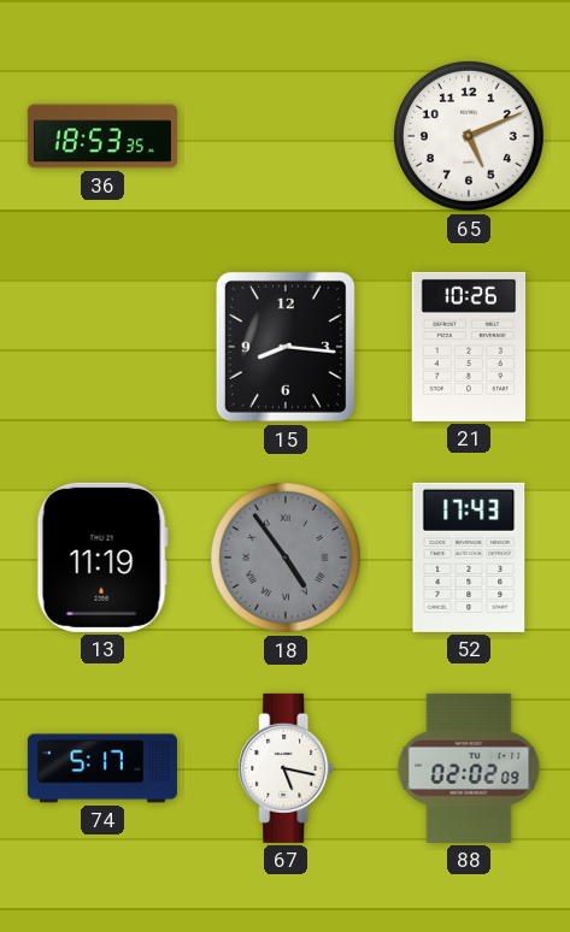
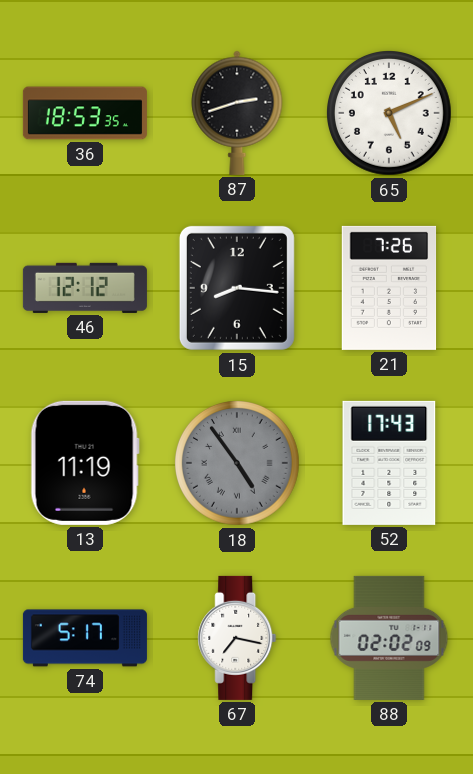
87: none -> 2:42 (237, 113)
46: none -> 12:12 (85, 288)
21: 10:26 -> 7:26 (389, 288)
67: 5:17 -> 7:17 (237, 638)
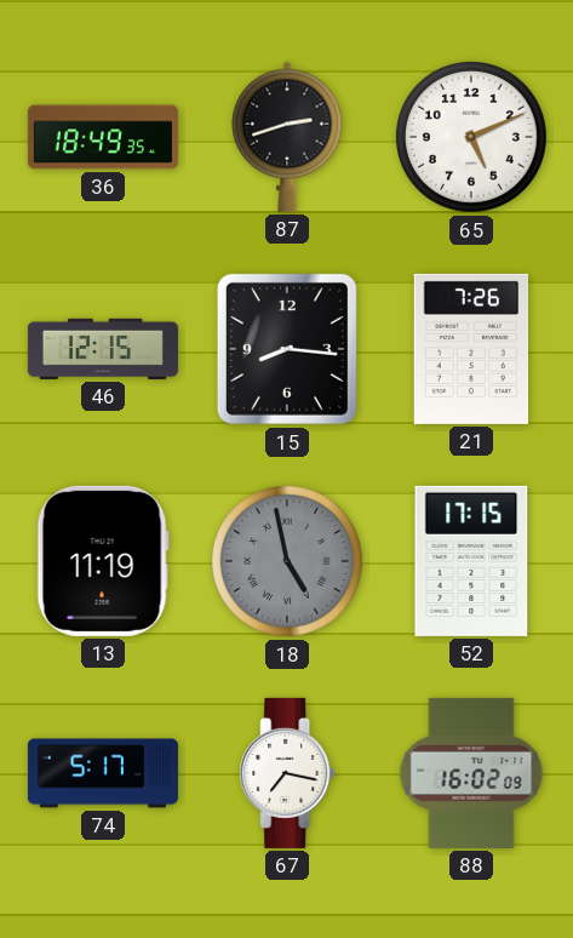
36: 18:53 -> 18:49 (103, 137)
46: 12:12 -> 12:15 (103, 349)
18: 4:54 -> 4:58 (288, 562)
52: 17:43 -> 17:15 (471, 561)
88: 02:02 -> 16:02 (471, 773)
